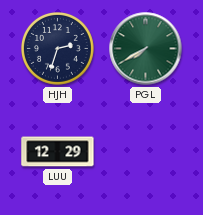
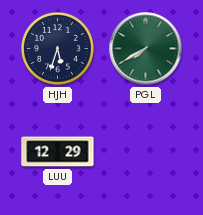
HJH: 2:33 -> 5:33 (58, 49)
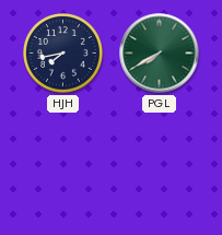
HJH: 5:33 -> 7:43 (63, 54)
LUU: 12:29 -> none (58, 152)
